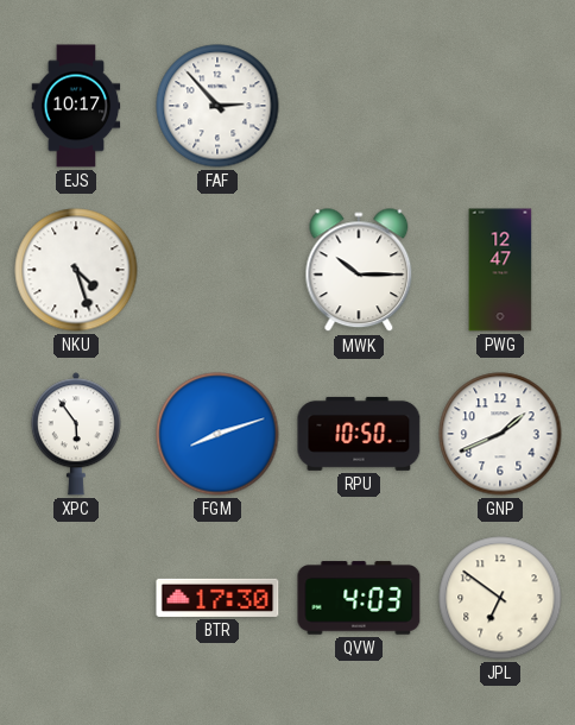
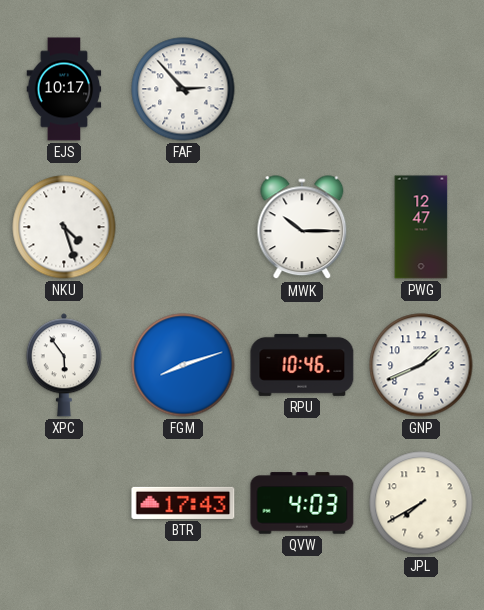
RPU: 10:50 -> 10:46 (302, 365)
BTR: 17:30 -> 17:43 (183, 503)
JPL: 6:51 -> 7:40 (421, 503)
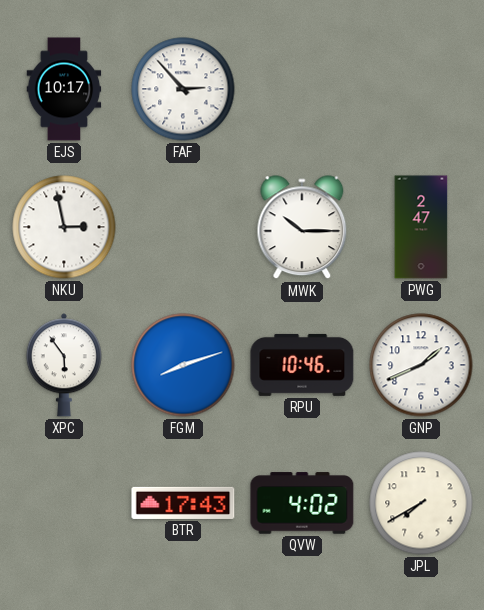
NKU: 4:27 -> 2:58 (64, 227)
PWG: 12:47 -> 2:47 (421, 227)
QVW: 4:03 -> 4:02 (302, 503)
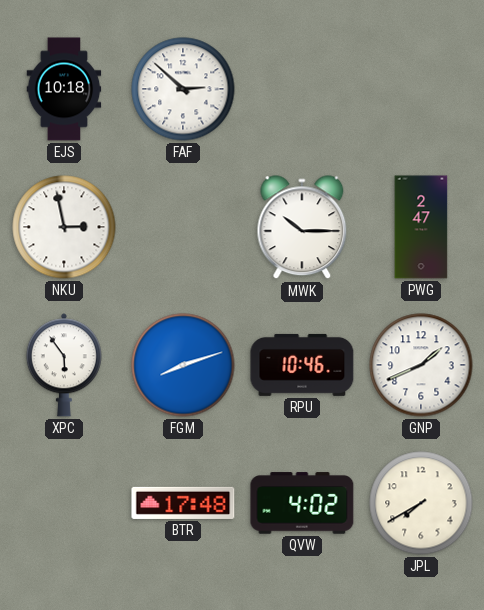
EJS: 10:17 -> 10:18 (64, 89)
FAF: 2:53 -> 2:52 (183, 89)
BTR: 17:43 -> 17:48 (183, 503)
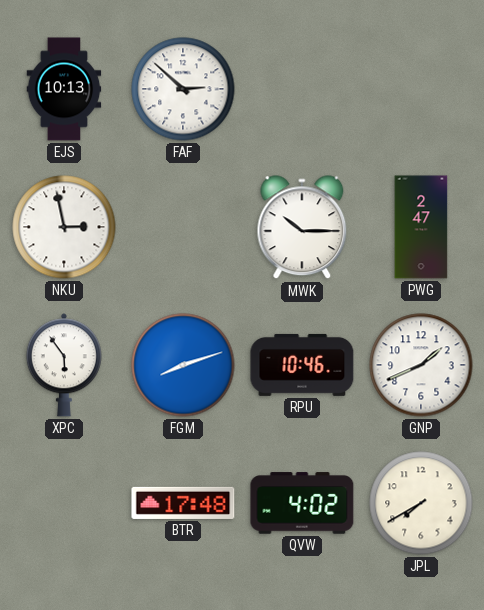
EJS: 10:18 -> 10:13 (64, 89)
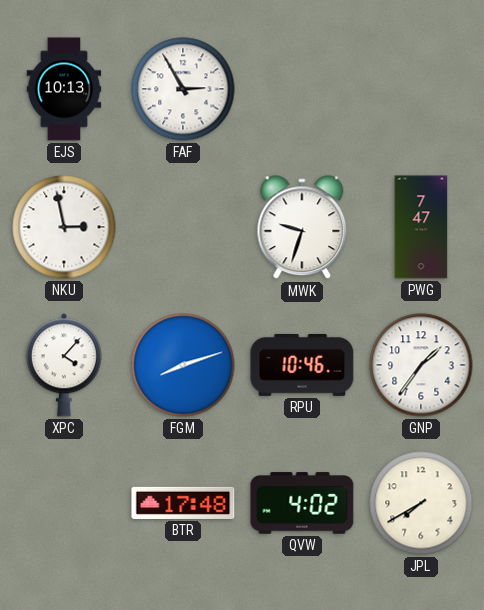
FAF: 2:52 -> 2:55 (183, 89)
MWK: 10:15 -> 9:33 (302, 228)
PWG: 2:47 -> 7:47 (421, 227)
XPC: 5:54 -> 4:07 (64, 365)
GNP: 1:41 -> 1:36 (421, 365)
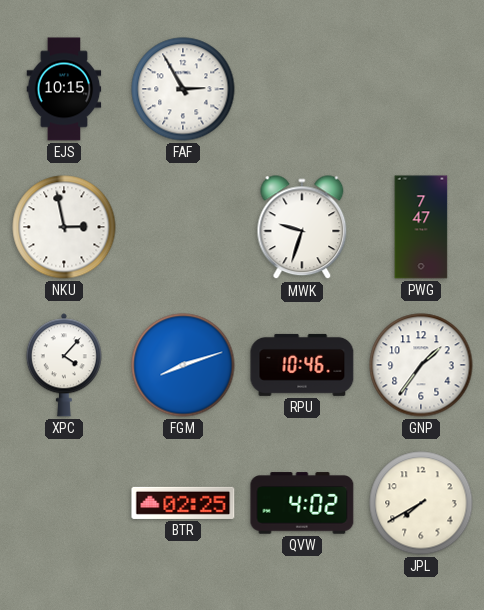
EJS: 10:13 -> 10:15 (64, 89)
BTR: 17:48 -> 02:25 (183, 503)
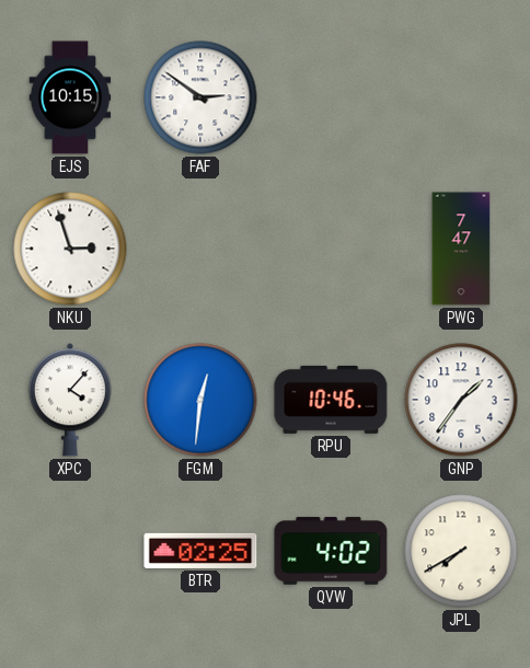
FAF: 2:55 -> 2:51 (200, 97)
NKU: 2:58 -> 2:57 (70, 249)
MWK: 9:33 -> none (302, 228)
FGM: 8:12 -> 12:31 (200, 400)
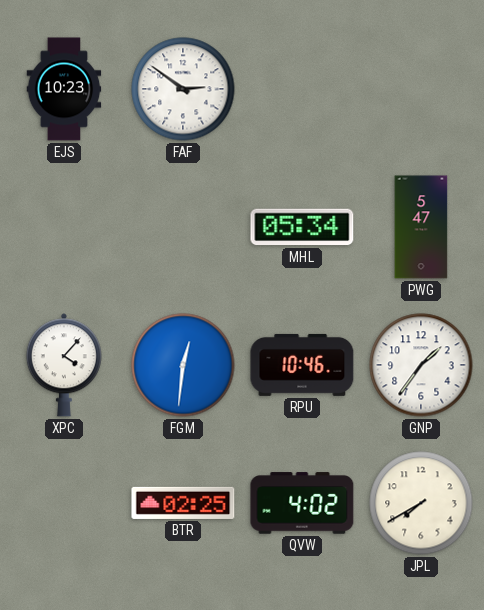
EJS: 10:15 -> 10:23 (64, 89)
NKU: 2:57 -> none (70, 249)
MHL: none -> 05:34 (302, 227)
PWG: 7:47 -> 5:47 (421, 227)
